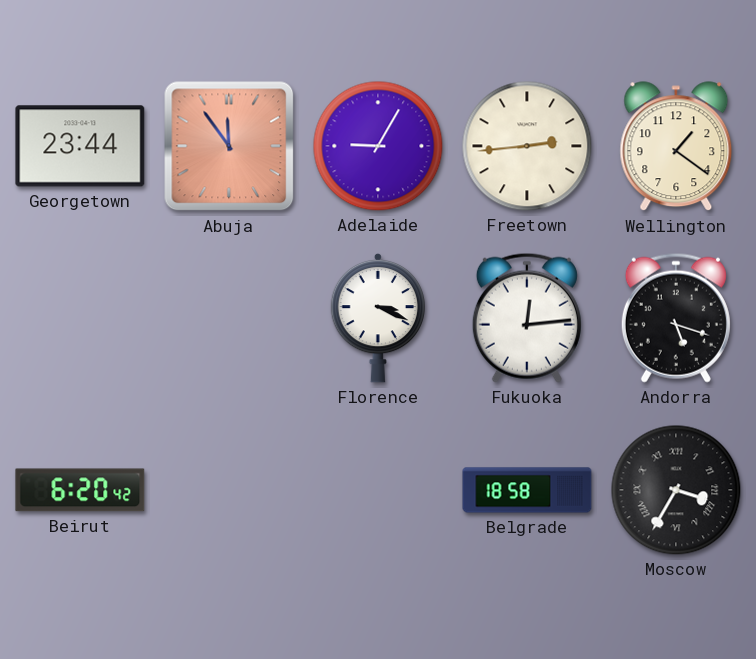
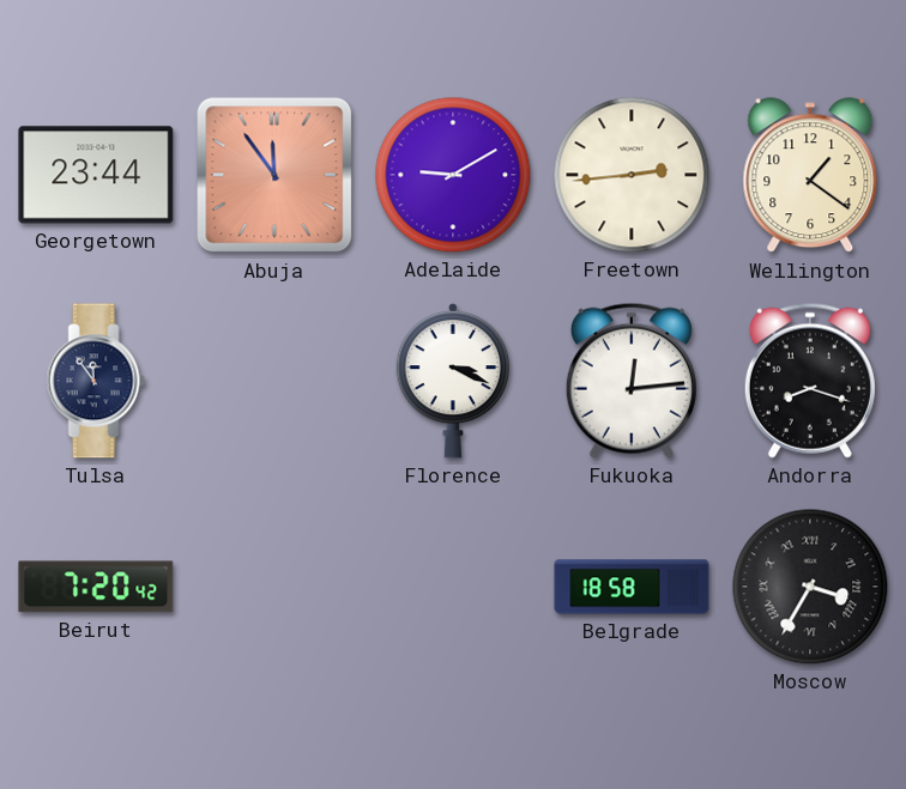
Adelaide: 9:05 -> 9:10 (453, 175)
Tulsa: none -> 11:54 (96, 381)
Andorra: 5:18 -> 8:18 (810, 381)
Beirut: 6:20 -> 7:20 (96, 587)
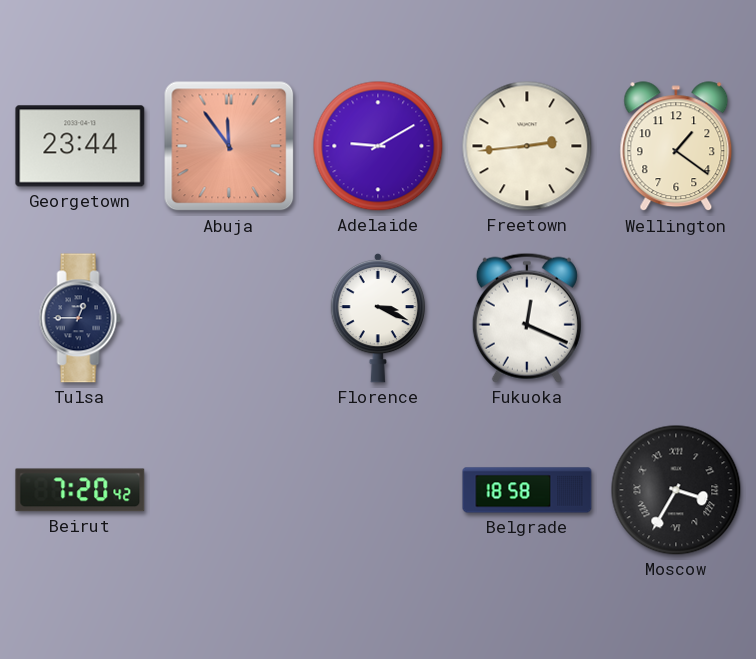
Tulsa: 11:54 -> 12:45 (80, 318)
Fukuoka: 12:14 -> 12:19 (527, 318)
Andorra: 8:18 -> none (810, 381)
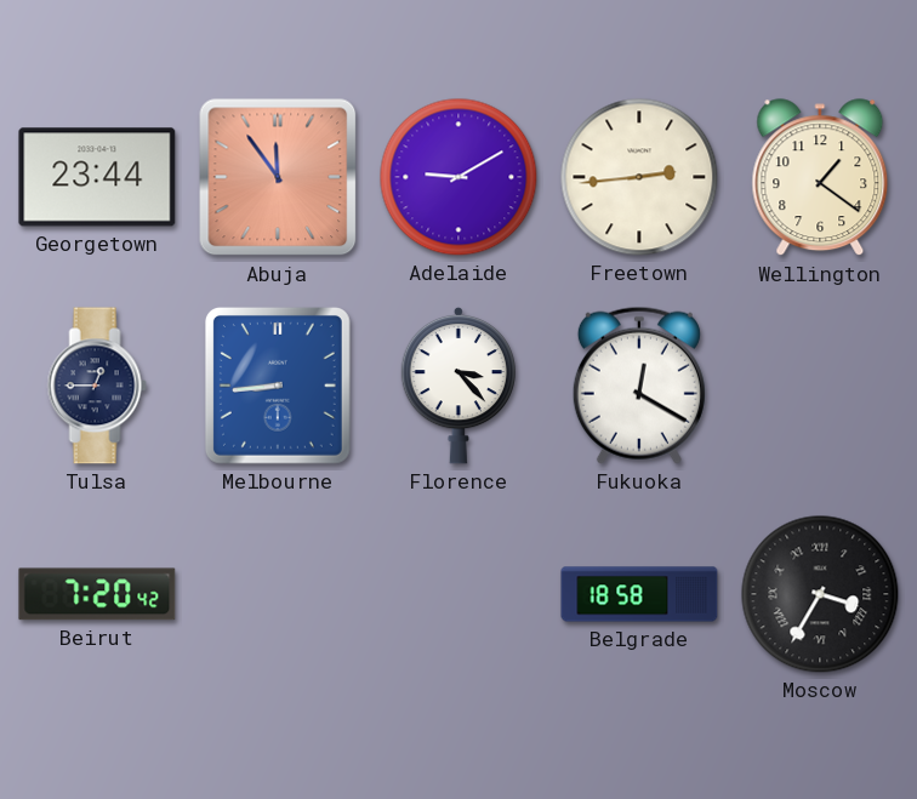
Melbourne: none -> 8:44 (278, 386)
Florence: 3:19 -> 3:23 (457, 386)
Fukuoka: 12:19 -> 12:20 (639, 386)
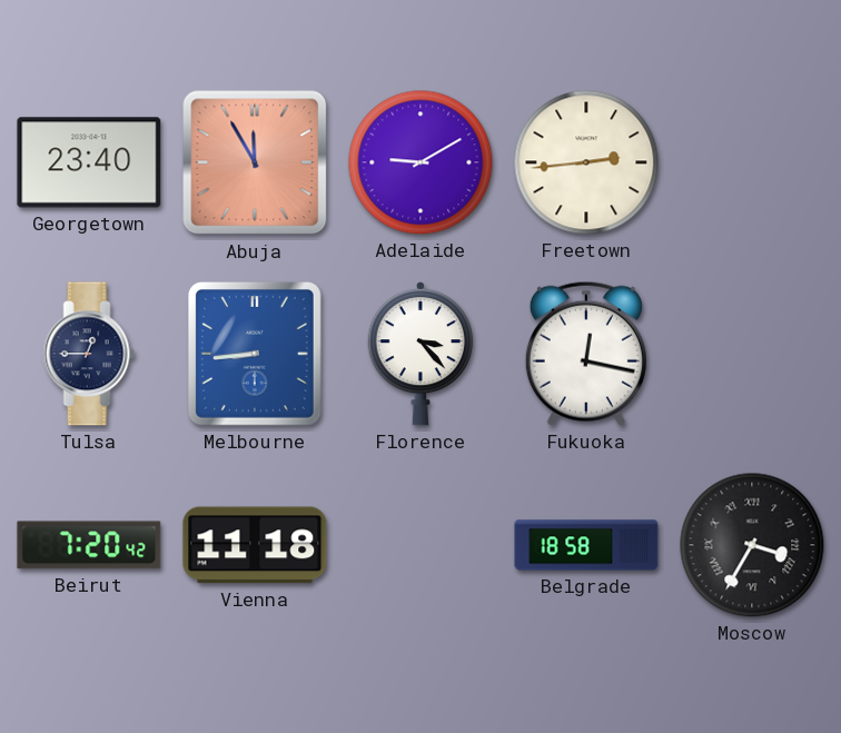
Georgetown: 23:44 -> 23:40 (89, 162)
Abuja: 11:54 -> 11:55 (255, 162)
Wellington: 1:21 -> none (820, 178)
Fukuoka: 12:20 -> 12:17 (586, 354)
Vienna: none -> 11:18 (255, 545)
